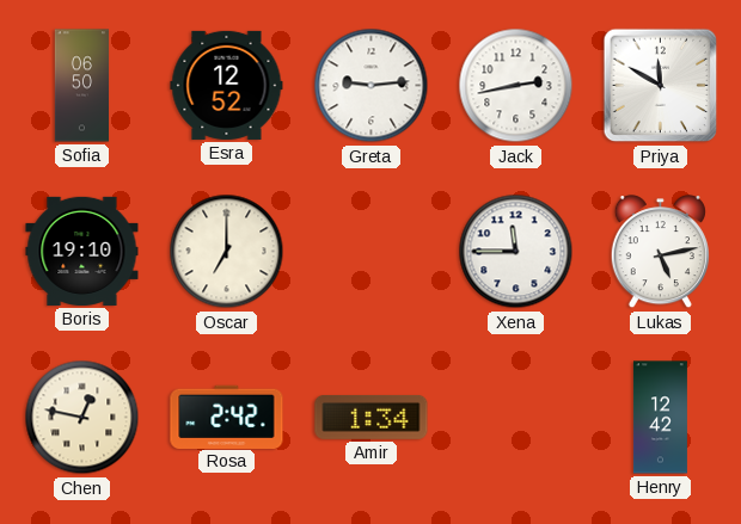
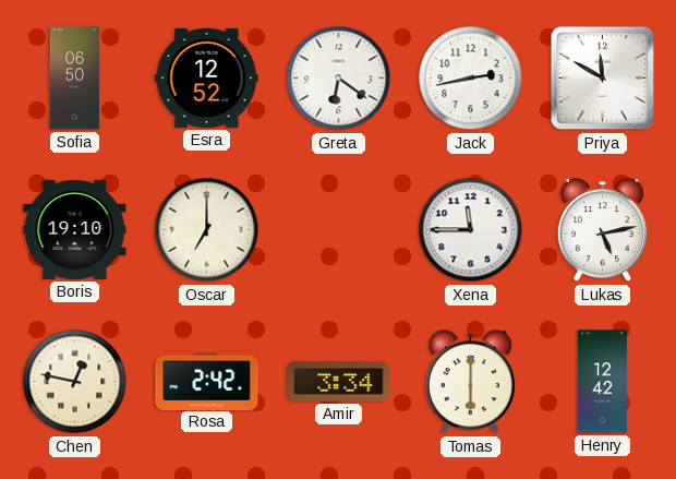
Greta: 9:14 -> 6:21 (339, 79)
Amir: 1:34 -> 3:34 (339, 381)
Tomas: none -> 6:00 (470, 382)
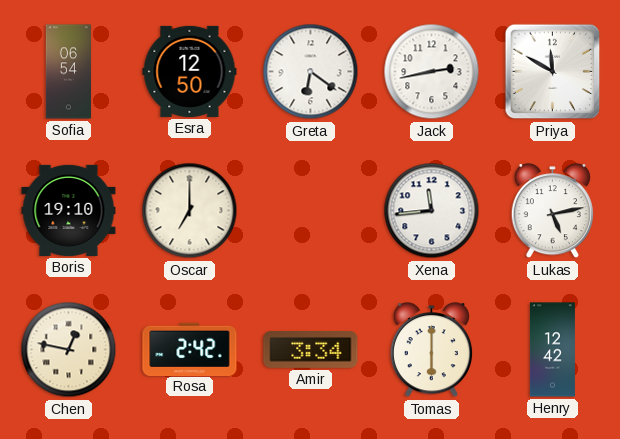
Sofia: 06:50 -> 06:54 (69, 72)
Esra: 12:52 -> 12:50 (190, 71)
Xena: 11:45 -> 11:44 (432, 211)
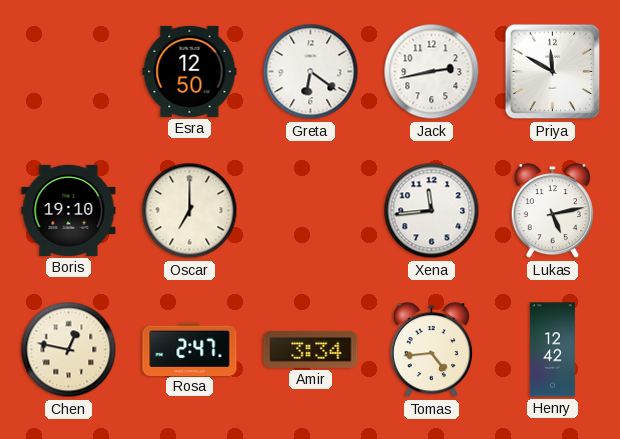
Sofia: 06:54 -> none (69, 72)
Rosa: 2:42 -> 2:47 (190, 349)
Tomas: 6:00 -> 4:44 (431, 350)
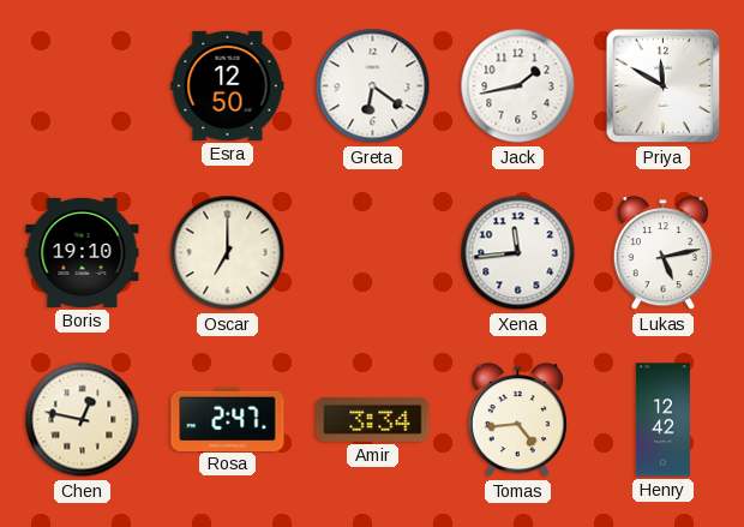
Jack: 2:43 -> 1:43 (518, 86)
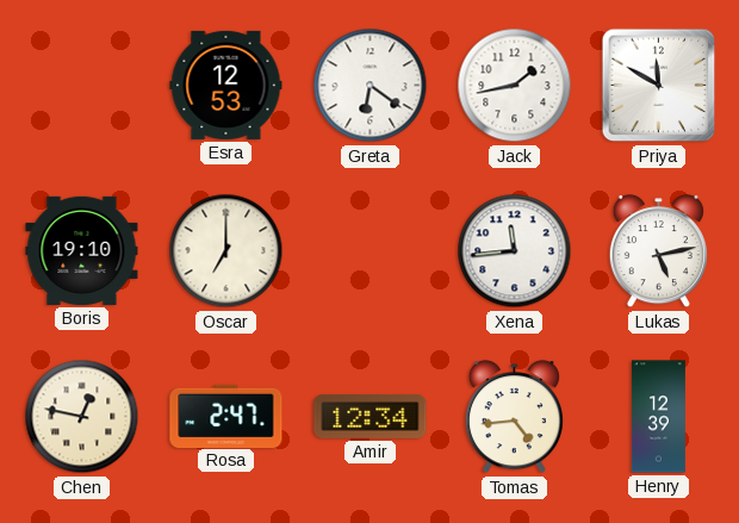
Esra: 12:50 -> 12:53 (226, 85)
Amir: 3:34 -> 12:34 (371, 416)
Henry: 12:42 -> 12:39 (658, 417)
